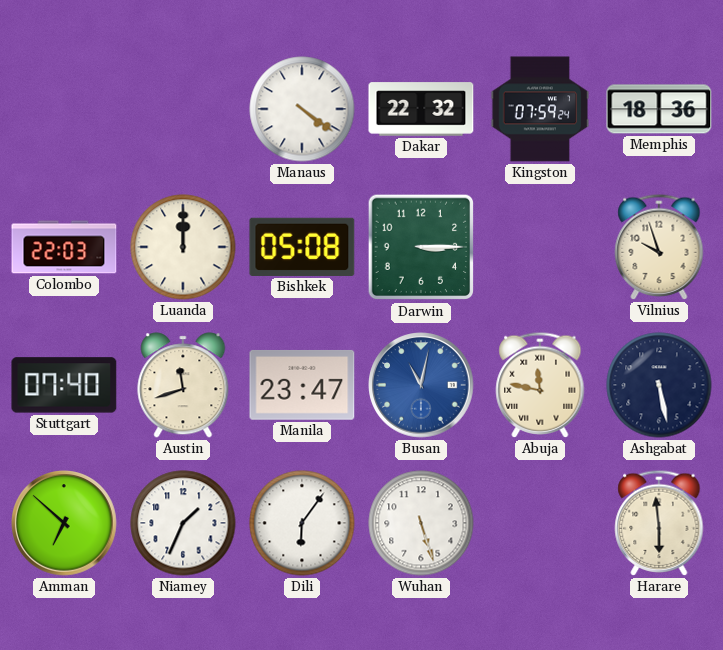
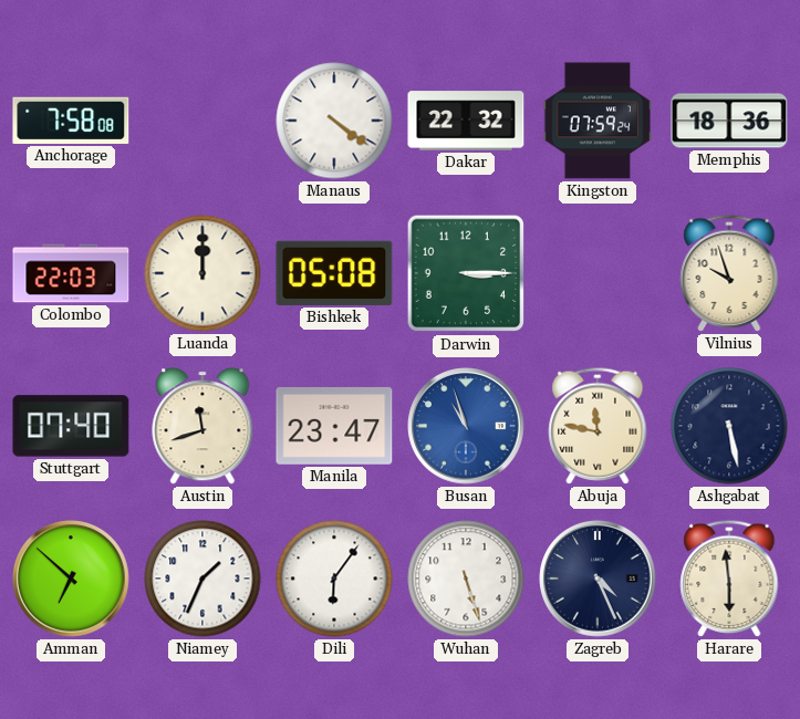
Anchorage: none -> 7:58 (71, 121)
Busan: 11:02 -> 10:57 (466, 426)
Zagreb: none -> 4:26 (598, 579)
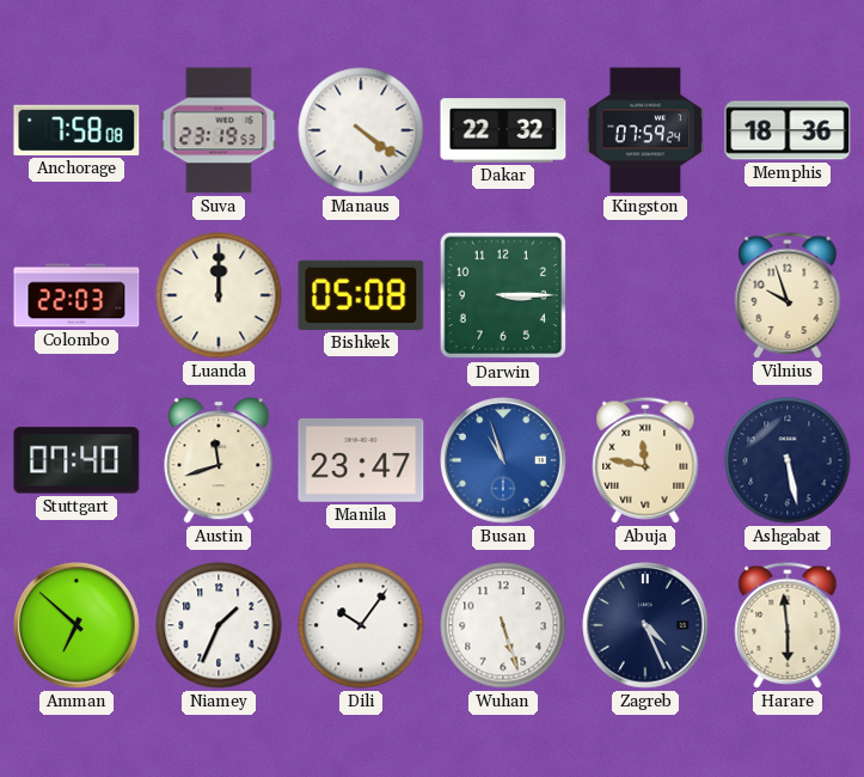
Suva: none -> 23:19 (219, 130)
Dili: 6:06 -> 10:06 (361, 625)
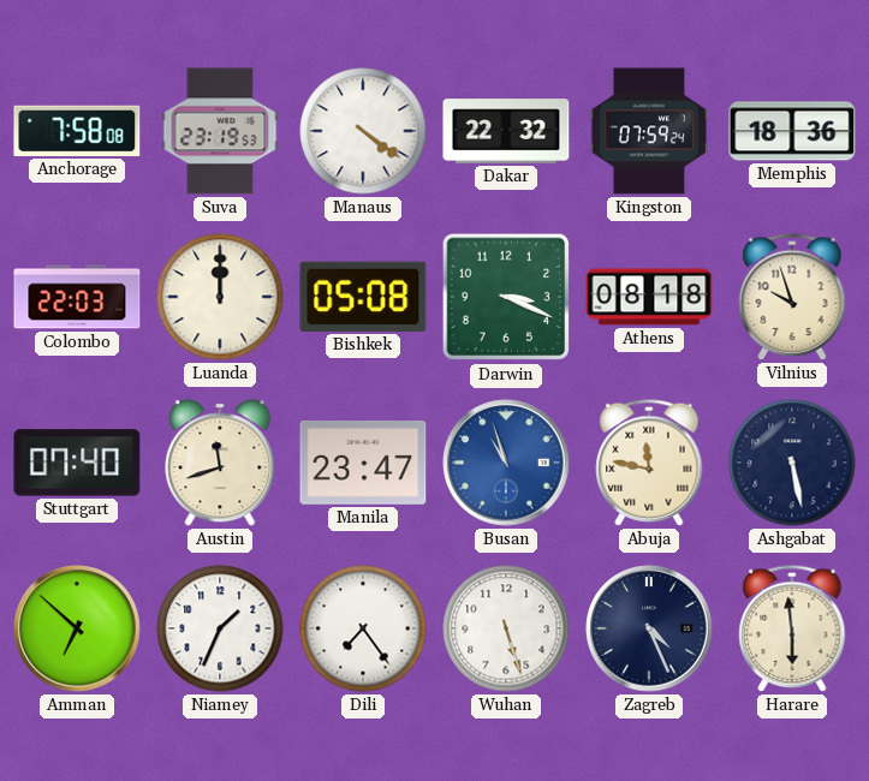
Darwin: 3:15 -> 3:19 (506, 297)
Athens: none -> 08:18 (649, 297)
Dili: 10:06 -> 7:24 (363, 628)
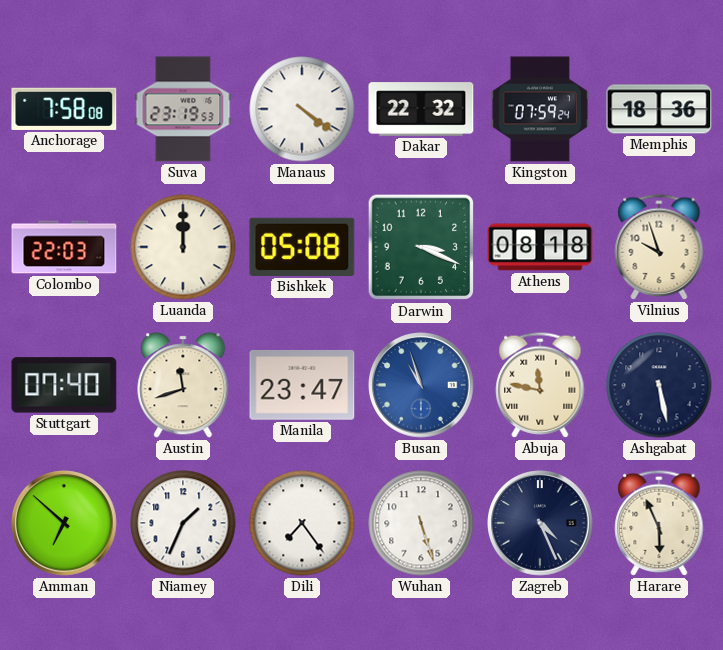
Harare: 5:59 -> 5:56 (659, 523)
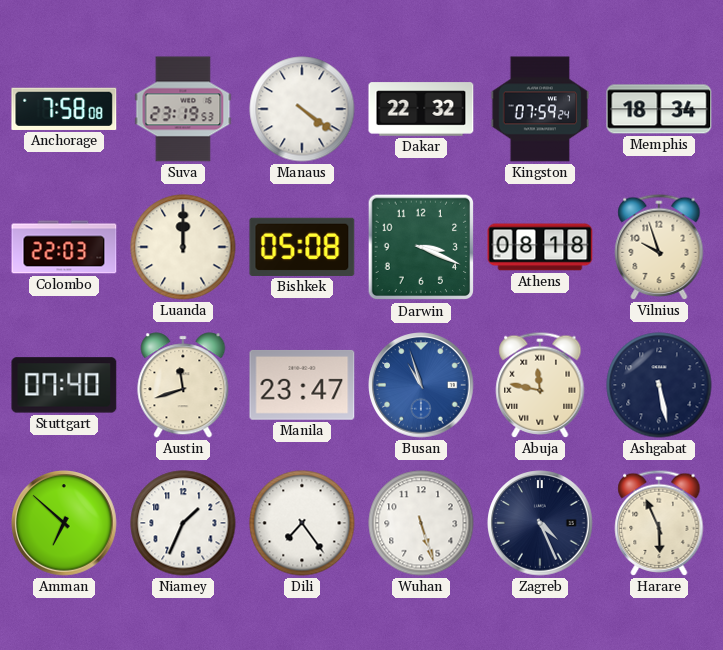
Memphis: 18:36 -> 18:34 (659, 109)
